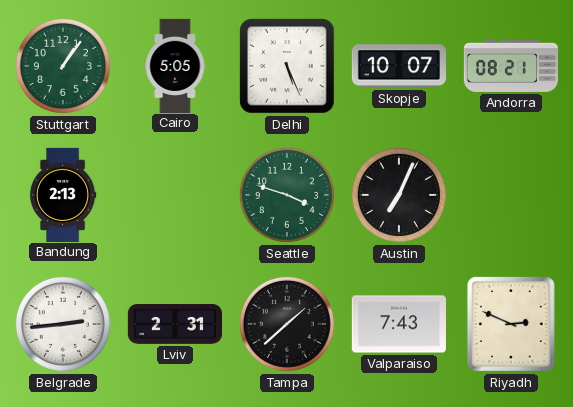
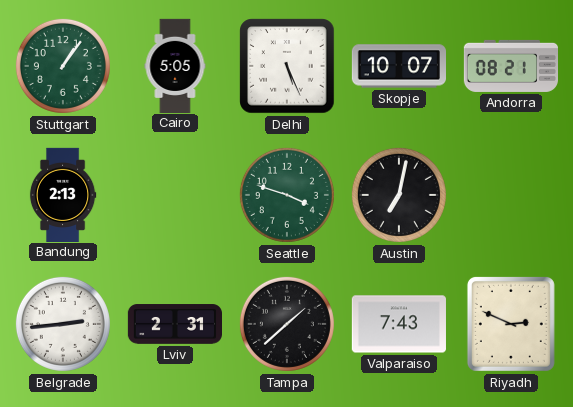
Austin: 7:04 -> 7:02 (399, 195)
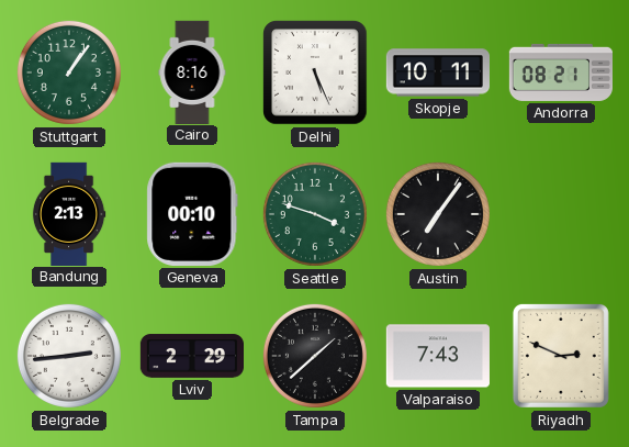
Cairo: 5:05 -> 8:16 (192, 71)
Skopje: 10:07 -> 10:11 (437, 72)
Geneva: none -> 00:10 (192, 214)
Austin: 7:02 -> 7:06 (438, 214)
Lviv: 2:31 -> 2:29 (191, 356)
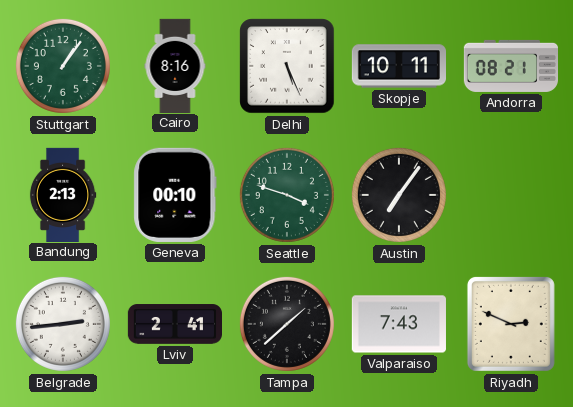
Lviv: 2:29 -> 2:41 (174, 324)
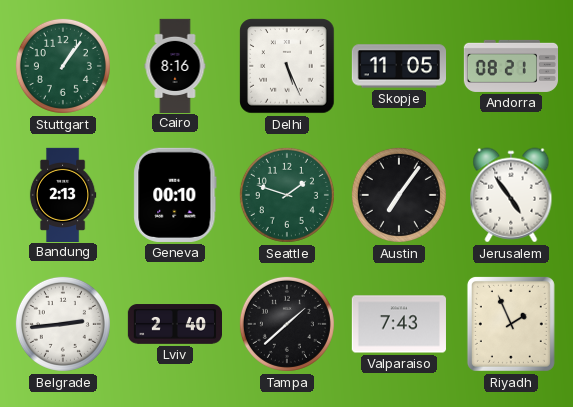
Skopje: 10:11 -> 11:05 (398, 66)
Seattle: 3:48 -> 1:48 (287, 195)
Jerusalem: none -> 4:54 (511, 195)
Lviv: 2:41 -> 2:40 (174, 324)
Riyadh: 2:49 -> 1:56 (511, 324)
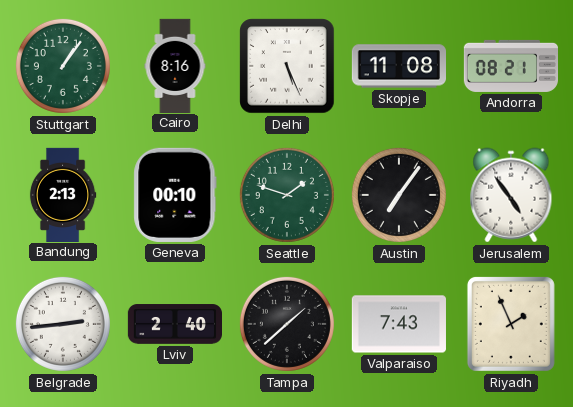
Skopje: 11:05 -> 11:08 (398, 66)
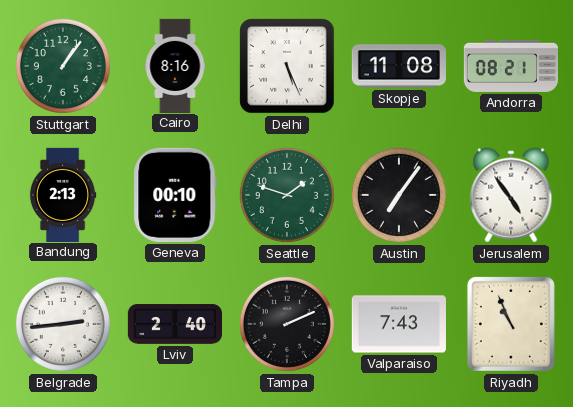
Tampa: 1:38 -> 2:11 (287, 324)
Riyadh: 1:56 -> 10:56 (511, 324)
